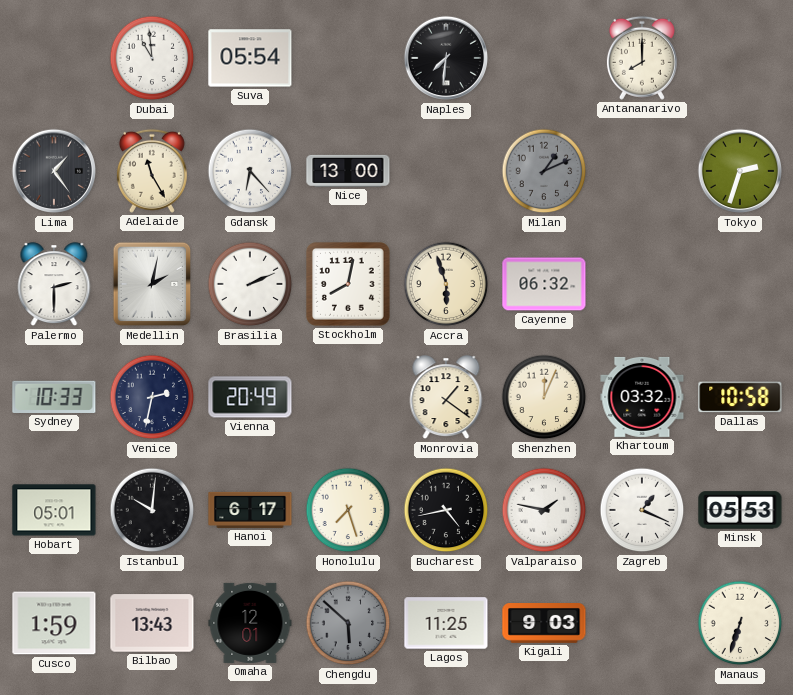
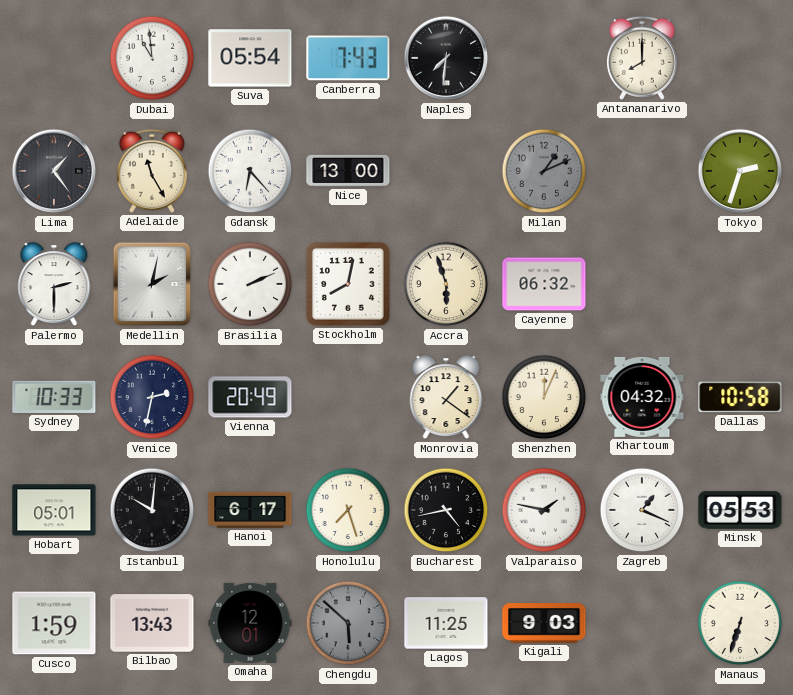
Canberra: none -> 7:43 (348, 58)
Khartoum: 03:32 -> 04:32 (642, 397)
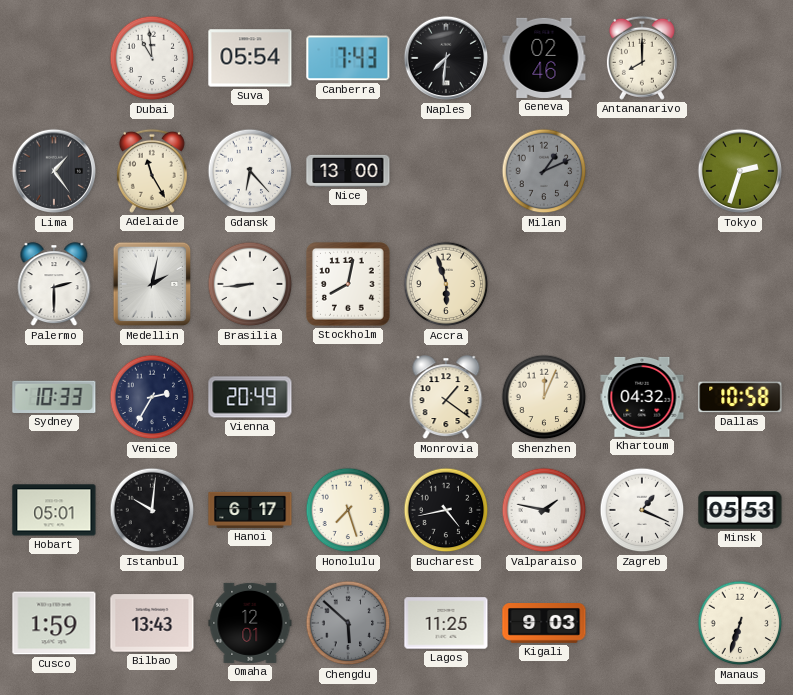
Geneva: none -> 02:46 (544, 58)
Brasilia: 2:11 -> 8:44 (250, 284)
Cayenne: 06:32 -> none (544, 284)
Venice: 2:32 -> 2:35 (152, 397)
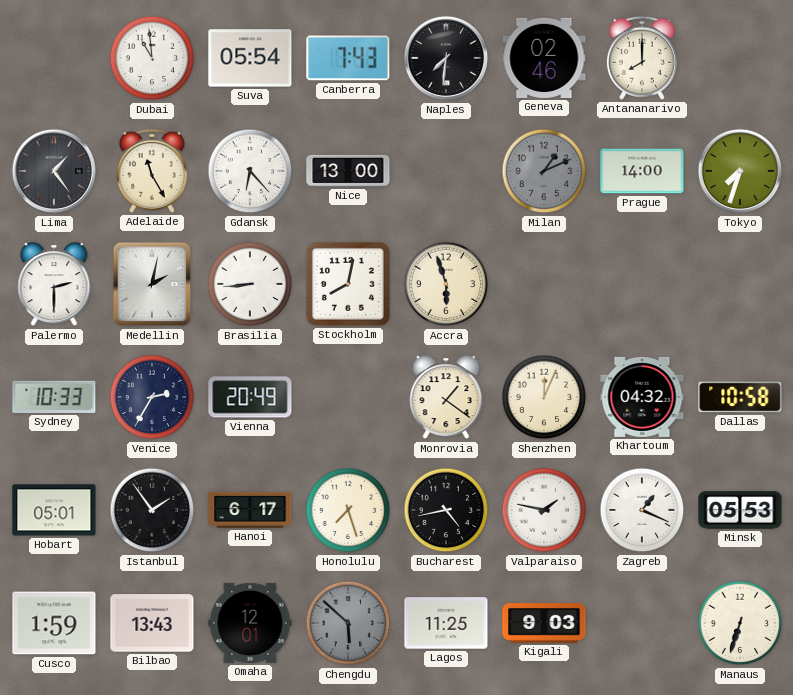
Prague: none -> 14:00 (642, 171)
Tokyo: 2:33 -> 7:33 (740, 171)
Istanbul: 10:01 -> 1:54 (152, 510)
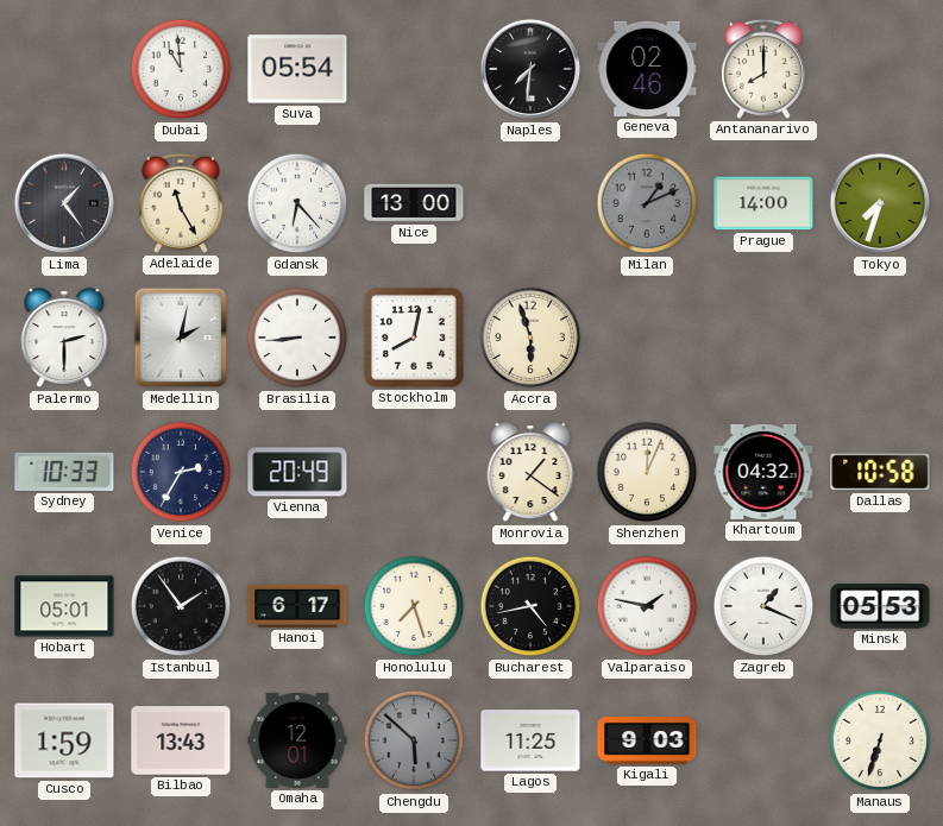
Canberra: 7:43 -> none (348, 58)
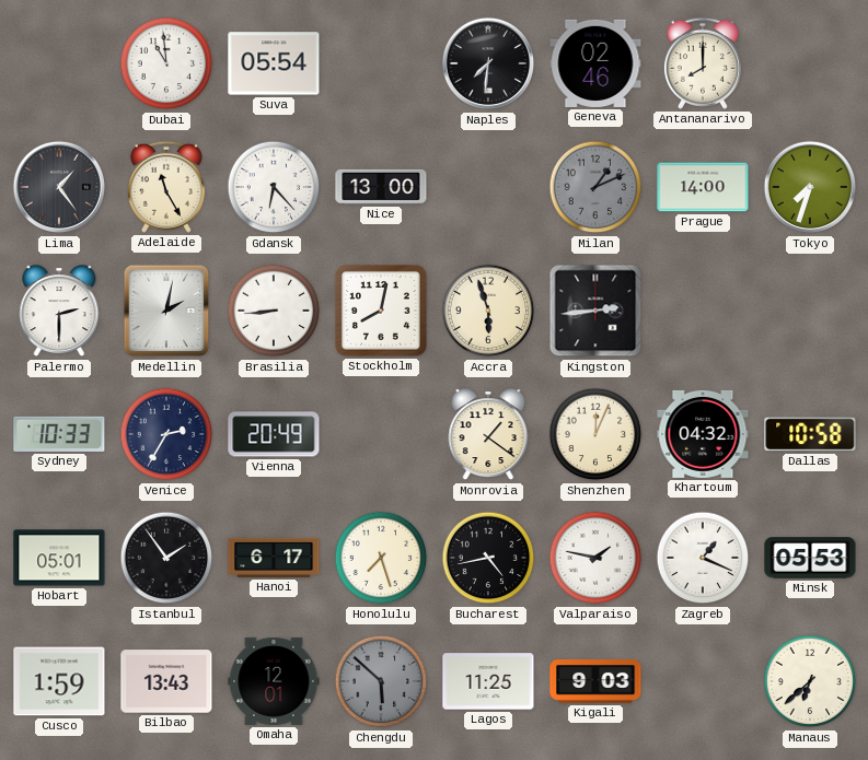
Kingston: none -> 2:44 (595, 311)
Manaus: 6:33 -> 6:38 (810, 681)
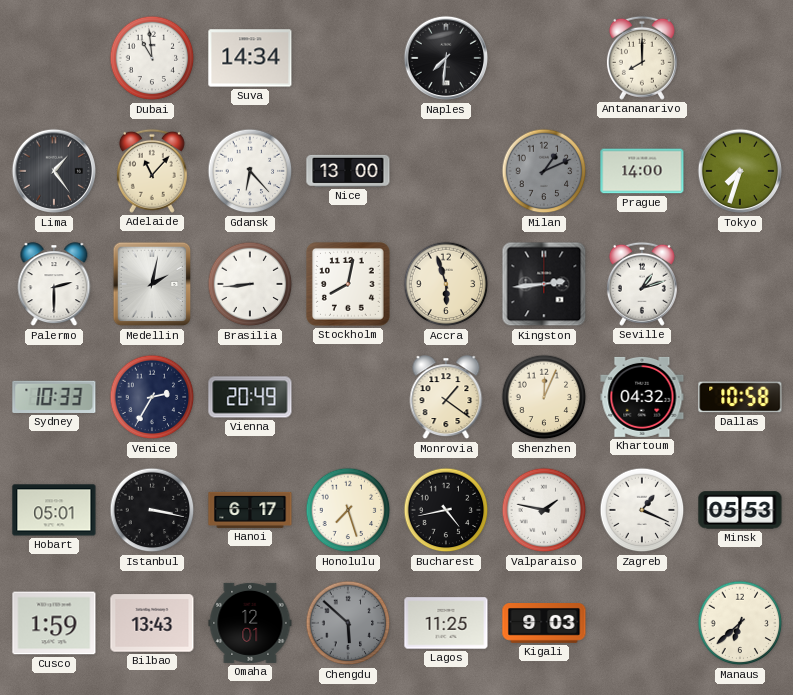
Suva: 05:54 -> 14:34 (250, 58)
Geneva: 02:46 -> none (595, 63)
Adelaide: 11:25 -> 11:07 (152, 171)
Seville: none -> 1:12 (642, 284)
Istanbul: 1:54 -> 3:17 (152, 510)
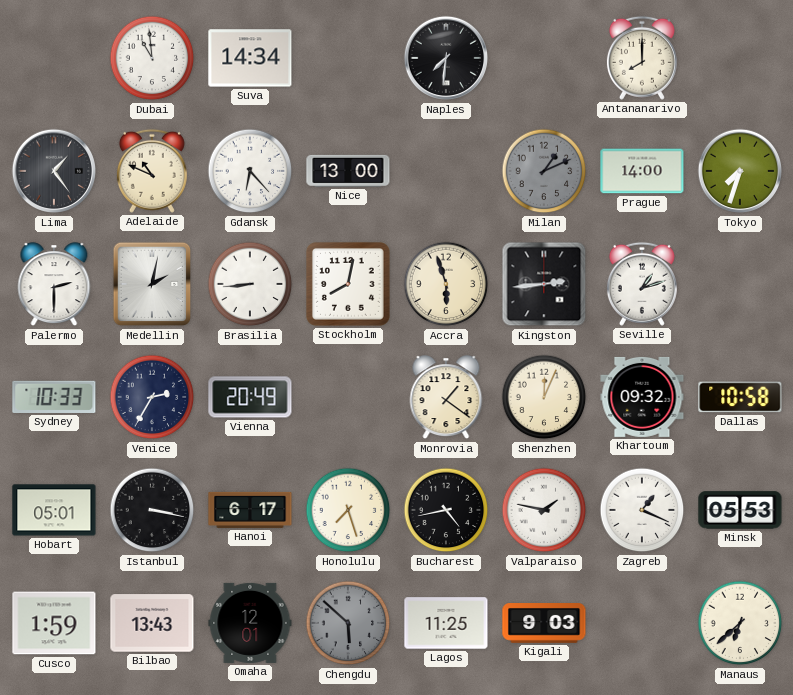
Adelaide: 11:07 -> 10:49 (152, 171)
Khartoum: 04:32 -> 09:32 (642, 397)
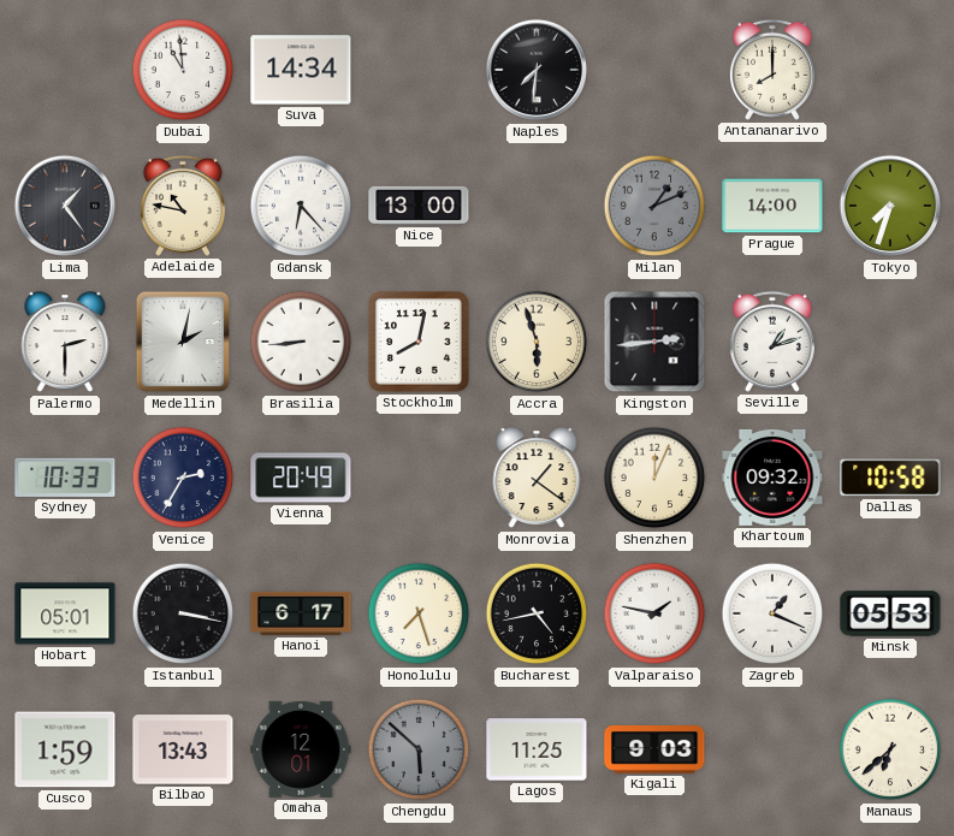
Adelaide: 10:49 -> 10:47 (183, 206)
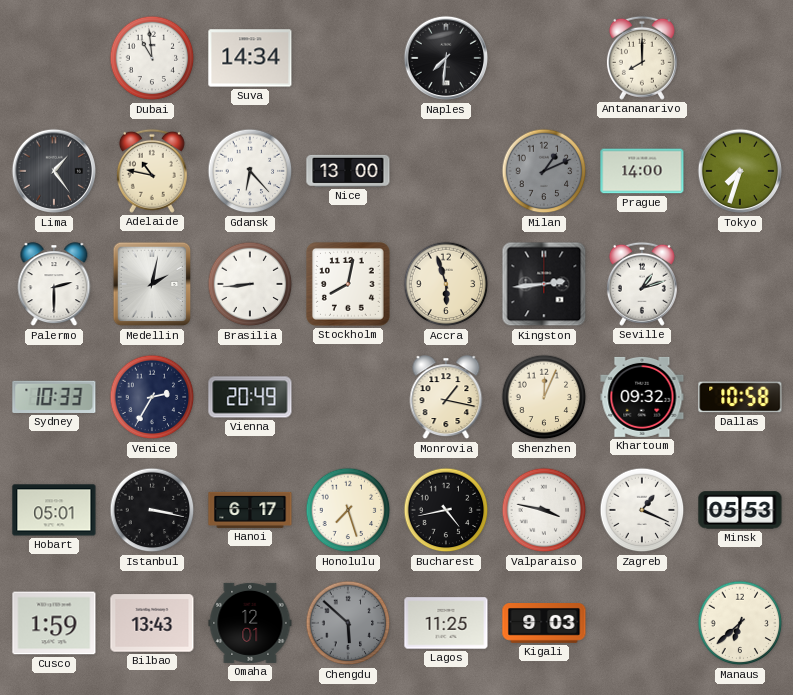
Monrovia: 1:21 -> 1:17 (446, 398)
Valparaiso: 1:47 -> 3:47 (544, 510)
